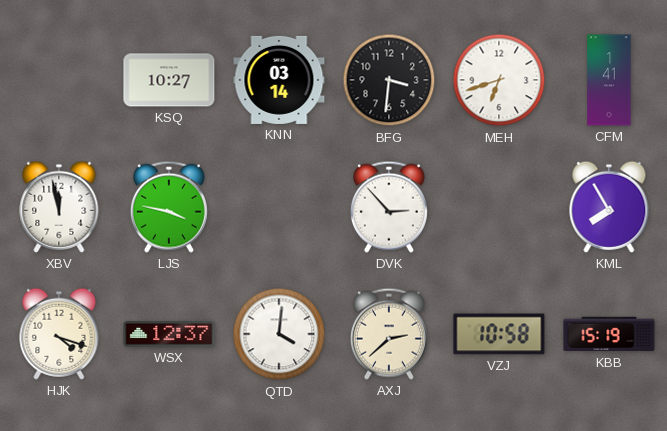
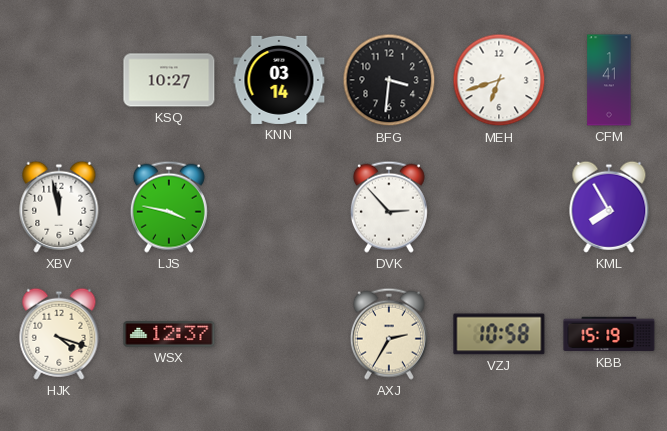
QTD: 4:01 -> none (279, 334)
AXJ: 2:38 -> 2:35 (389, 334)
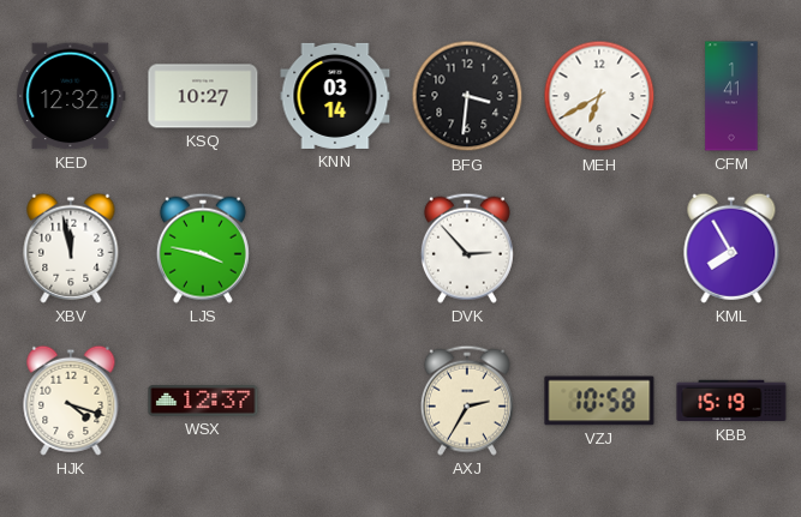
KED: none -> 12:32 (71, 96)
MEH: 6:42 -> 6:40 (599, 96)
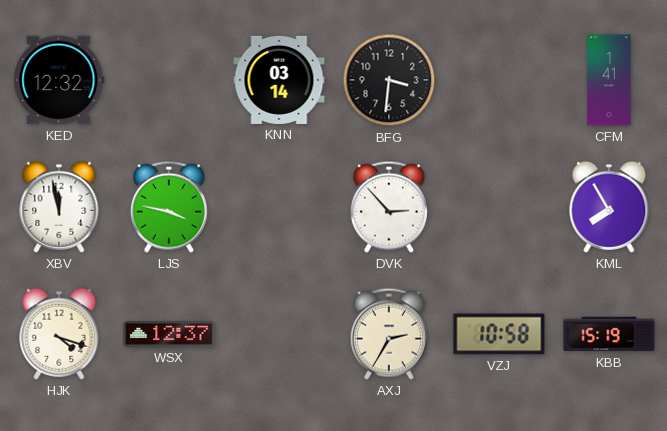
KSQ: 10:27 -> none (203, 96)
MEH: 6:40 -> none (599, 96)
